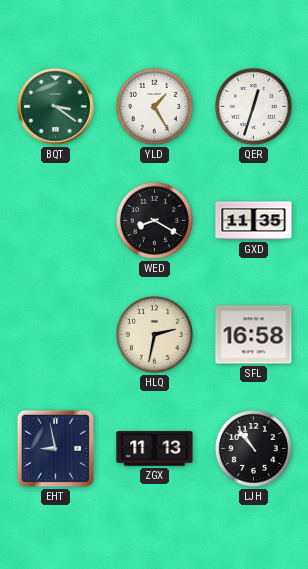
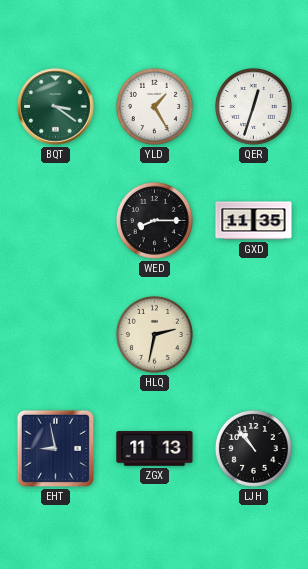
WED: 8:20 -> 8:15 (154, 220)
SFL: 16:58 -> none (254, 335)
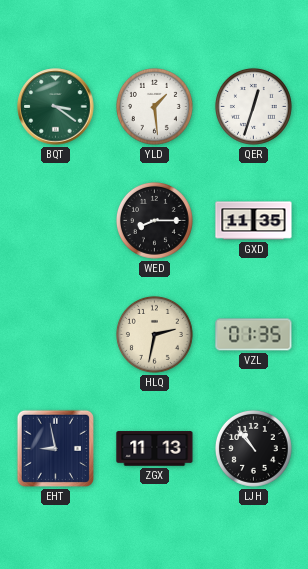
YLD: 1:25 -> 1:29 (154, 106)
VZL: none -> 01:35 (254, 335)
